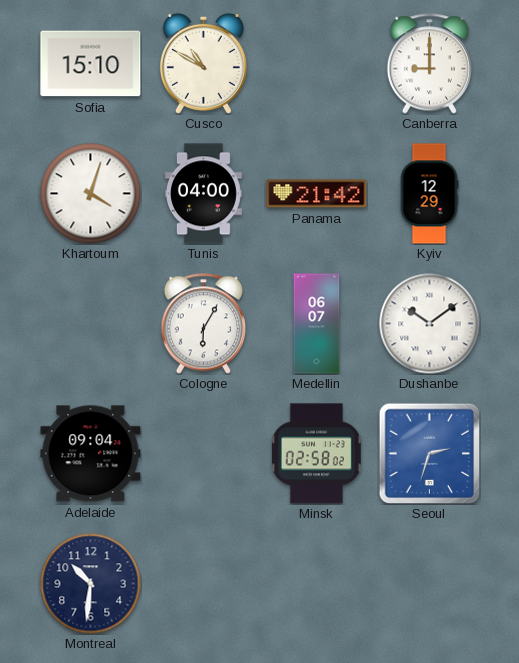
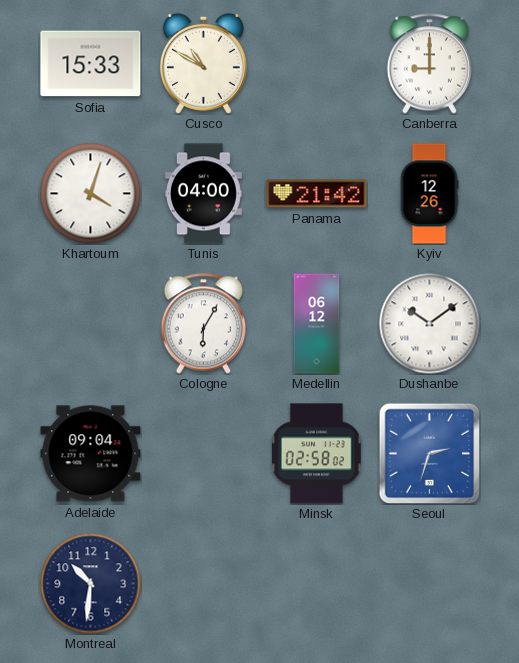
Sofia: 15:10 -> 15:33 (91, 64)
Kyiv: 12:29 -> 12:26 (429, 194)
Medellin: 06:07 -> 06:12 (317, 324)
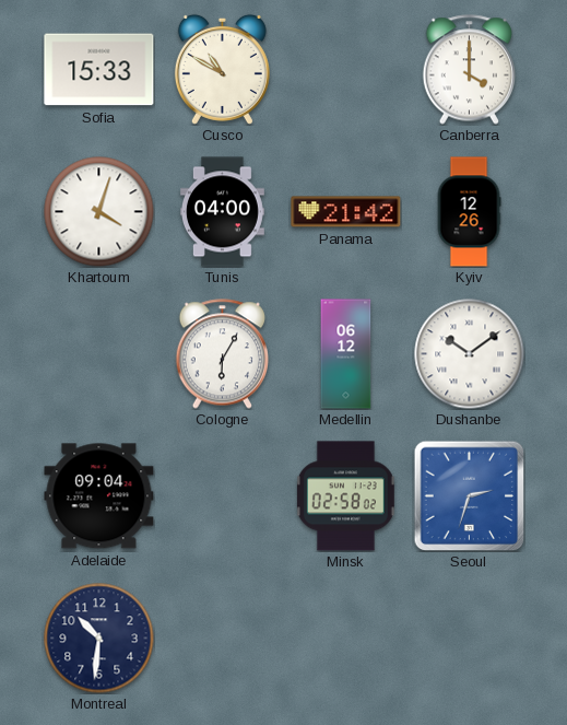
Canberra: 9:00 -> 4:00 (469, 70)
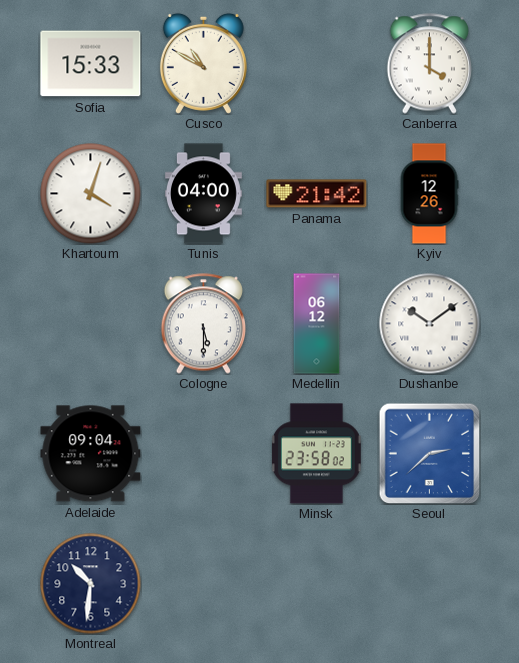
Cologne: 6:05 -> 5:30 (203, 324)
Minsk: 02:58 -> 23:58 (316, 454)
Seoul: 2:33 -> 2:38 (429, 453)
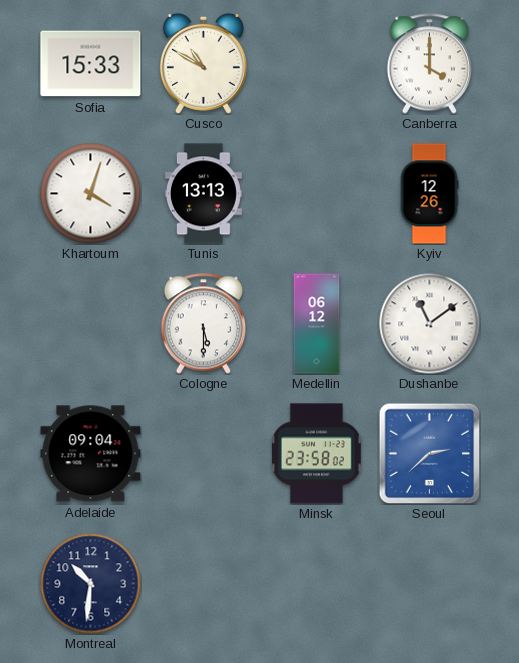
Tunis: 04:00 -> 13:13 (203, 194)
Panama: 21:42 -> none (317, 194)
Dushanbe: 10:09 -> 11:09 (430, 324)
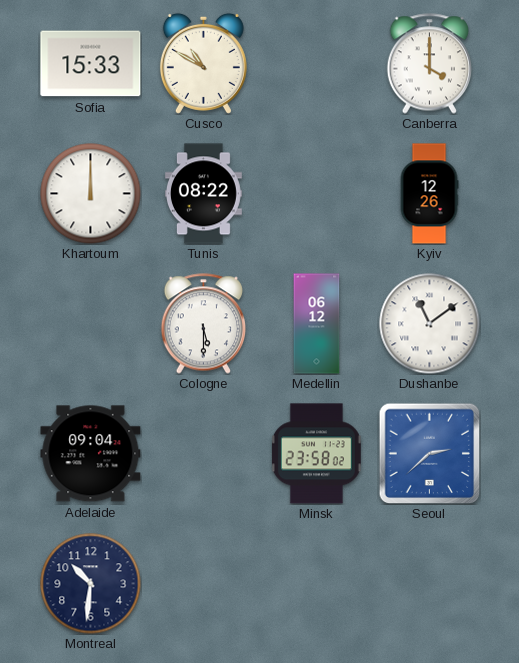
Khartoum: 4:03 -> 12:00 (91, 194)
Tunis: 13:13 -> 08:22 (203, 194)
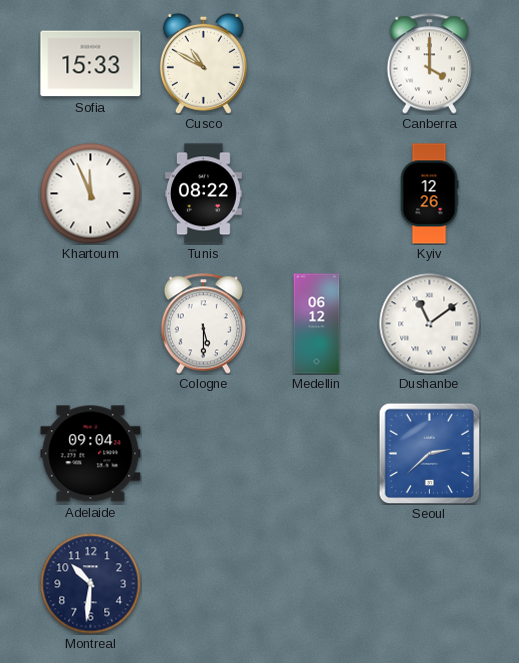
Khartoum: 12:00 -> 11:56 (91, 194)
Minsk: 23:58 -> none (316, 454)
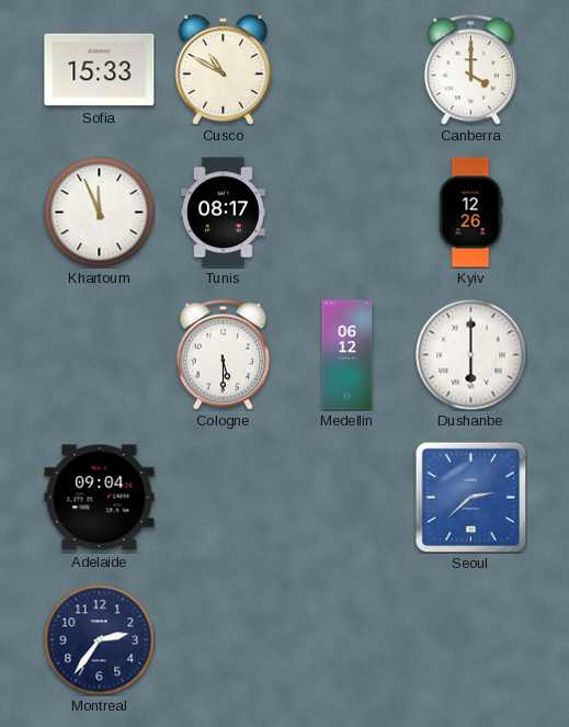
Tunis: 08:22 -> 08:17 (223, 213)
Dushanbe: 11:09 -> 6:00 (471, 355)
Montreal: 10:31 -> 2:36 (100, 640)
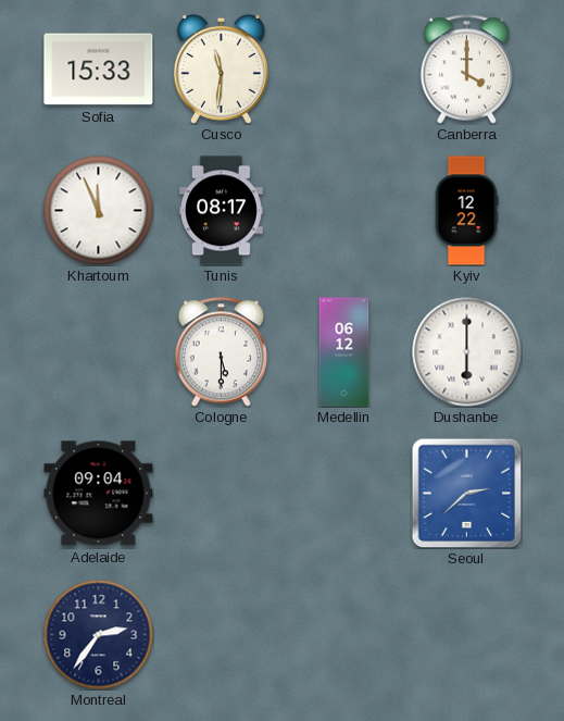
Cusco: 10:50 -> 11:31 (221, 69)
Kyiv: 12:26 -> 12:22 (466, 211)
